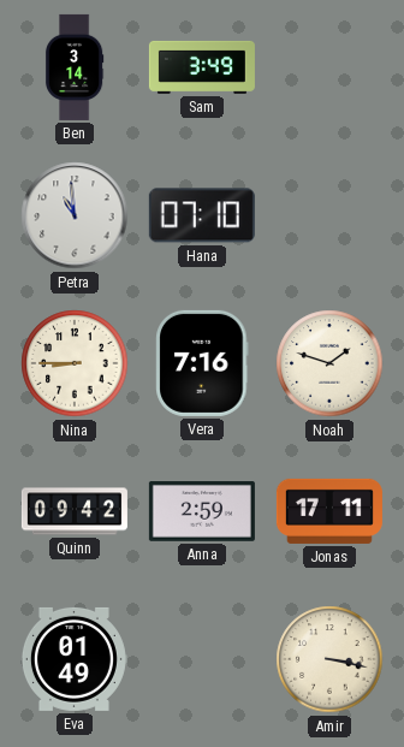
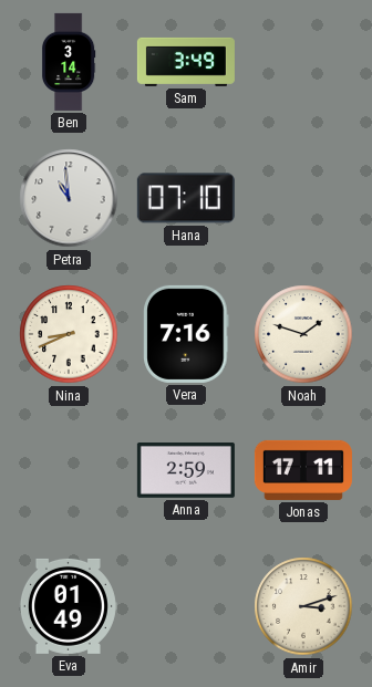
Nina: 8:45 -> 8:41 (69, 334)
Quinn: 09:42 -> none (75, 511)
Amir: 3:17 -> 3:12 (303, 606)
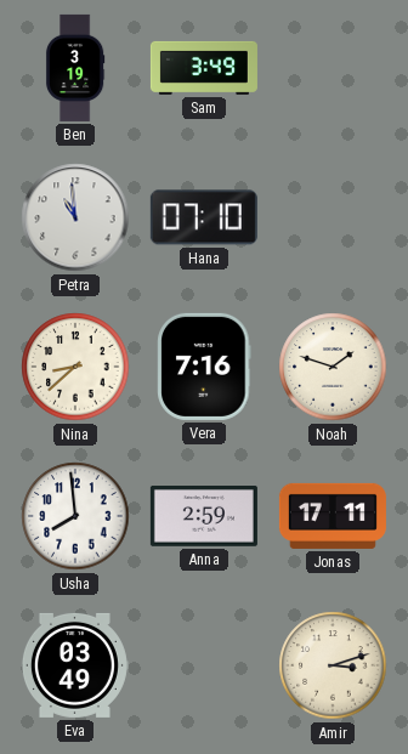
Ben: 3:14 -> 3:19 (75, 68)
Nina: 8:41 -> 8:38 (75, 367)
Usha: none -> 7:59 (75, 516)
Eva: 01:49 -> 03:49 (74, 665)
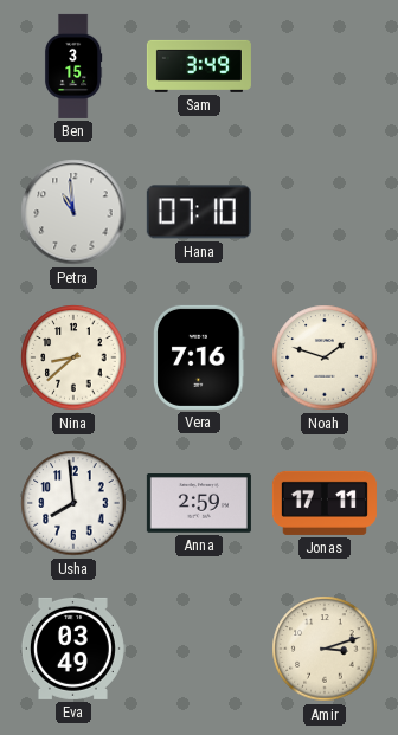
Ben: 3:19 -> 3:15 (73, 66)
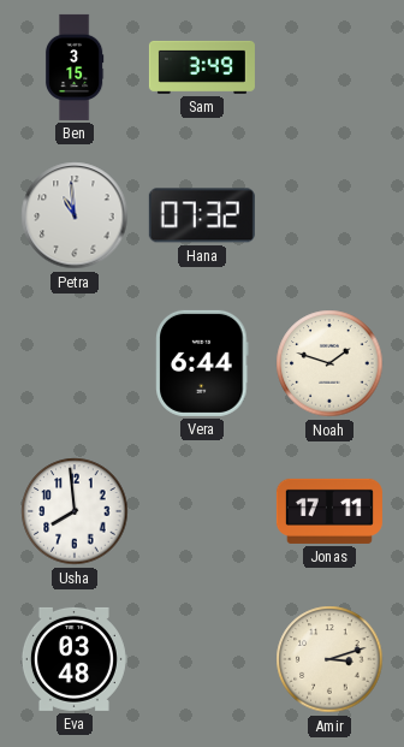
Hana: 07:10 -> 07:32 (202, 215)
Nina: 8:38 -> none (73, 357)
Vera: 7:16 -> 6:44 (202, 363)
Anna: 2:59 -> none (199, 504)
Eva: 03:49 -> 03:48 (73, 659)
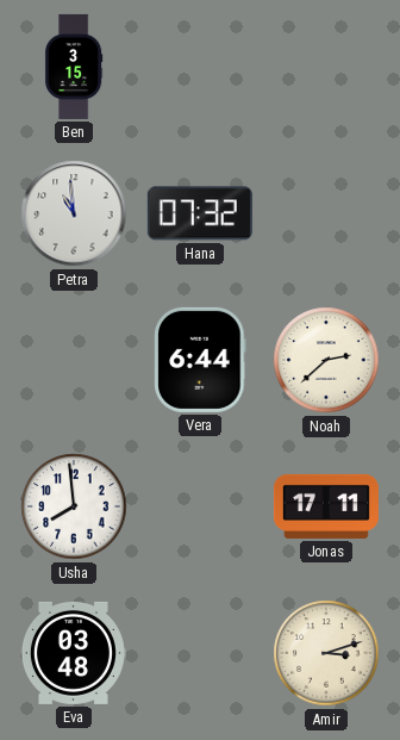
Sam: 3:49 -> none (202, 67)
Noah: 1:48 -> 2:38 (326, 360)
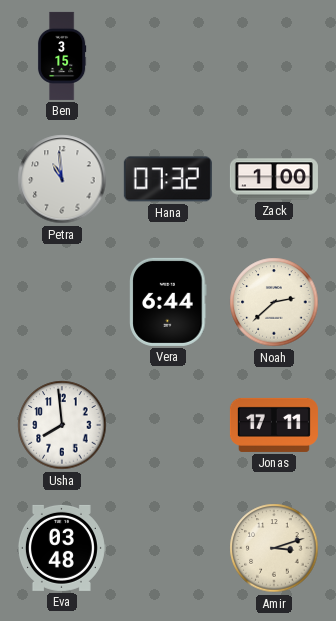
Zack: none -> 1:00 (274, 179)
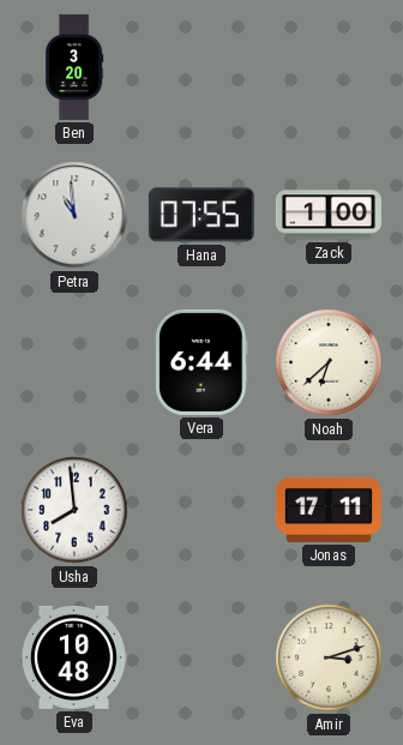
Ben: 3:15 -> 3:20 (74, 67)
Hana: 07:32 -> 07:55 (201, 215)
Noah: 2:38 -> 6:38 (329, 362)
Eva: 03:48 -> 10:48 (73, 657)
